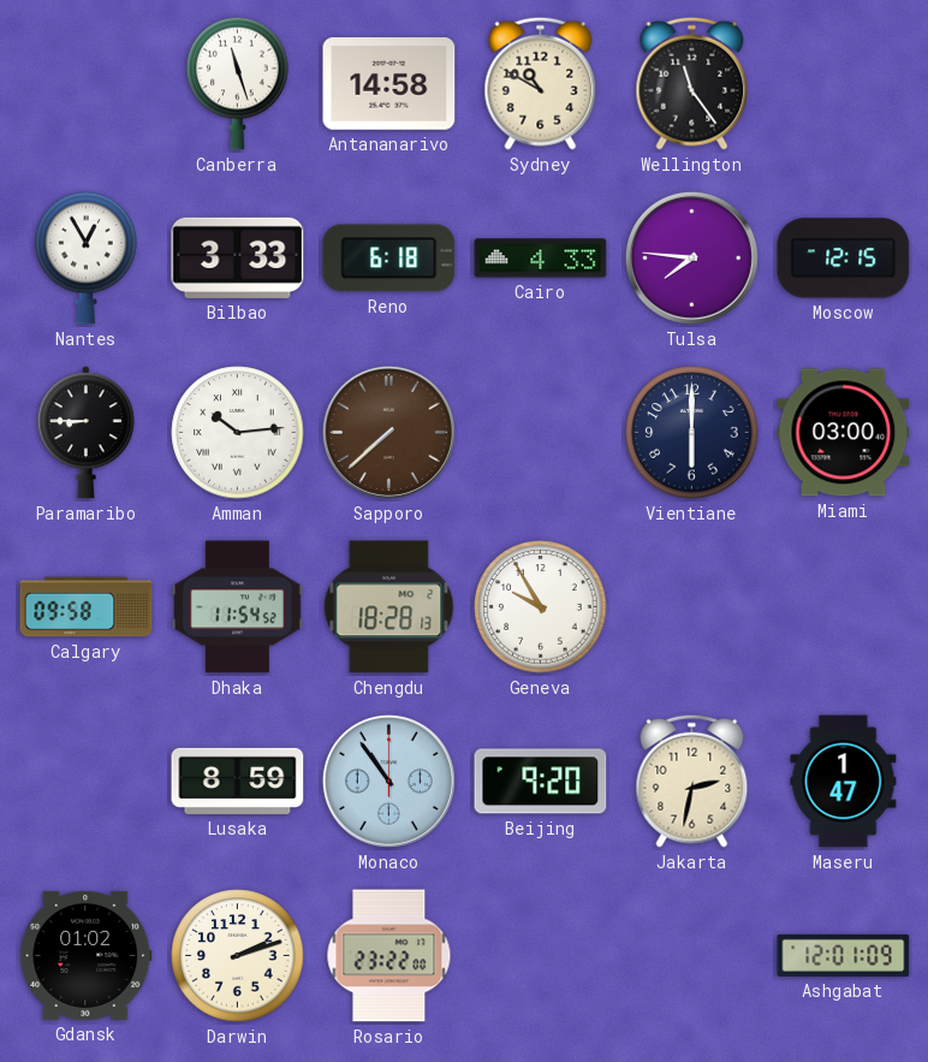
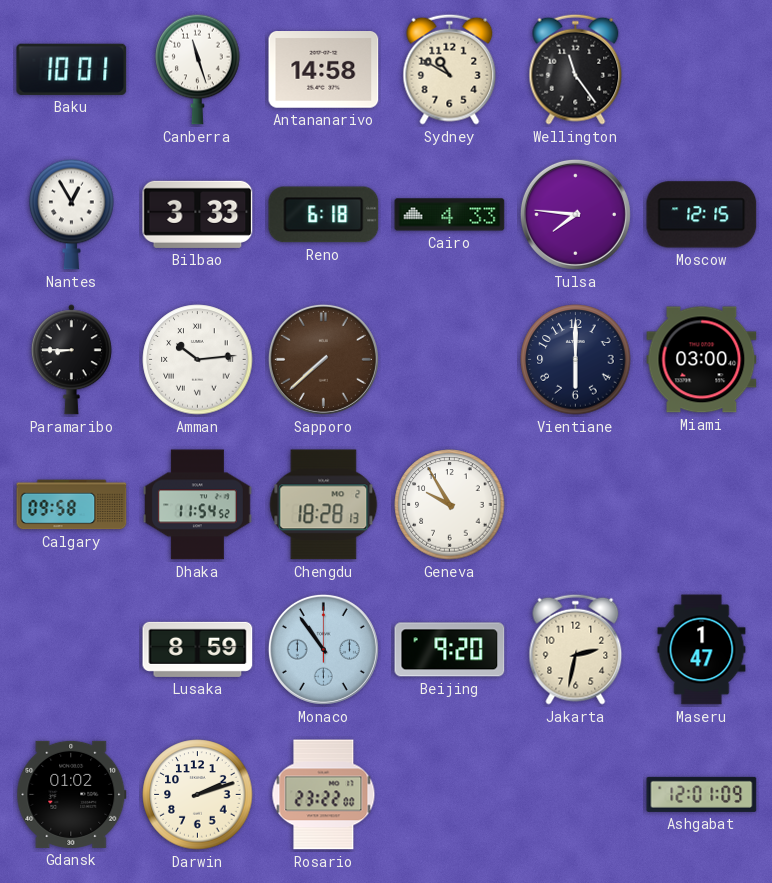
Baku: none -> 10:01 (72, 69)
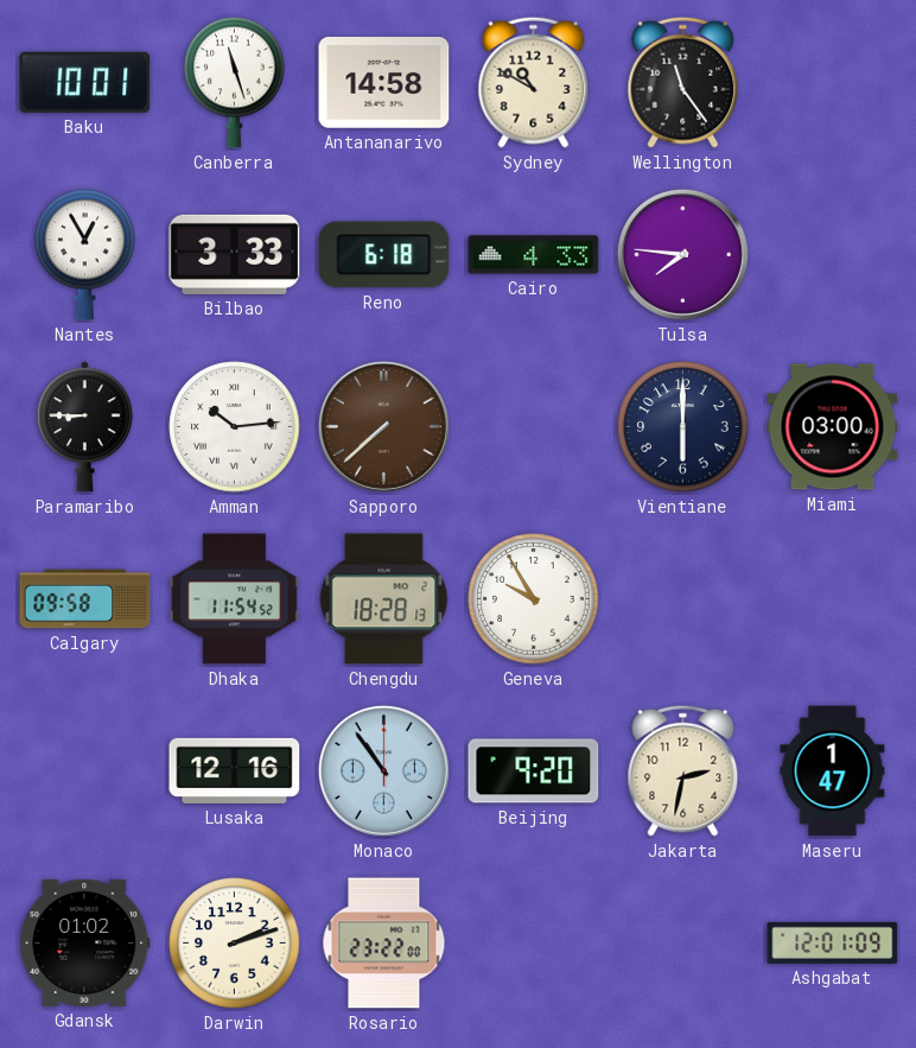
Moscow: 12:15 -> none (702, 215)
Lusaka: 8:59 -> 12:16 (235, 770)
